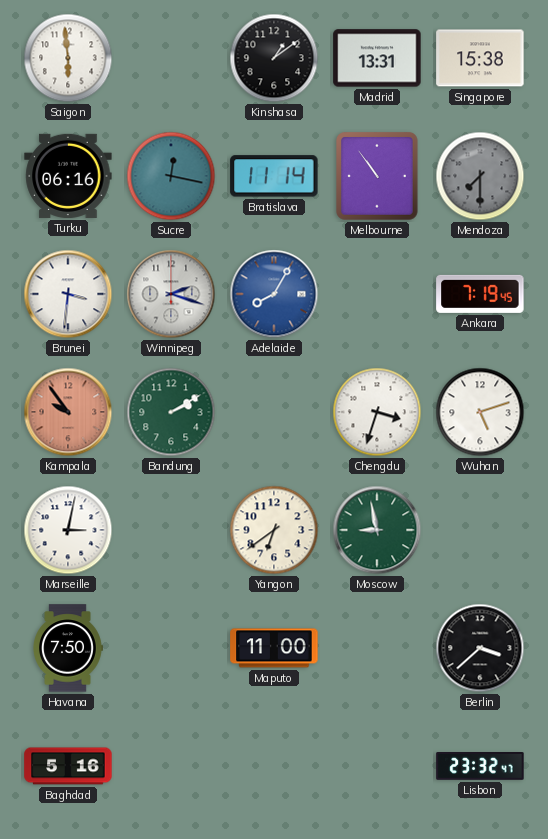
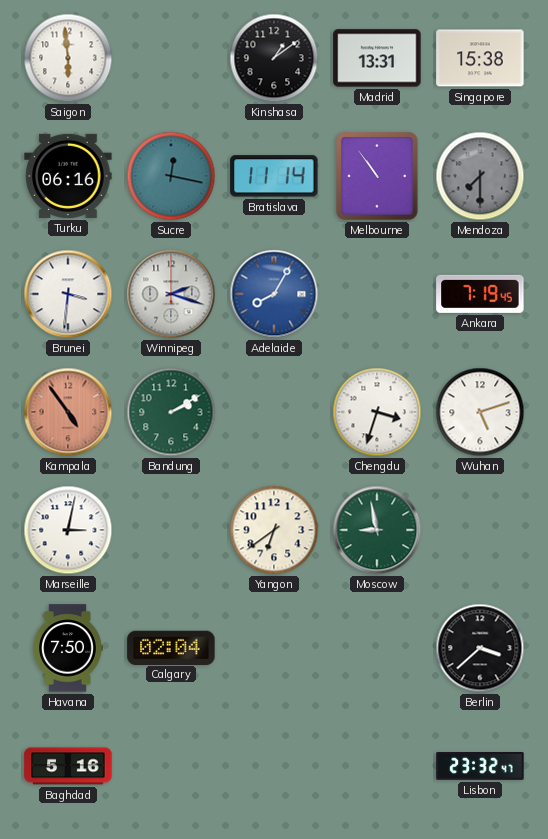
Kampala: 9:54 -> 4:54 (68, 412)
Calgary: none -> 02:04 (171, 647)
Maputo: 11:00 -> none (274, 648)
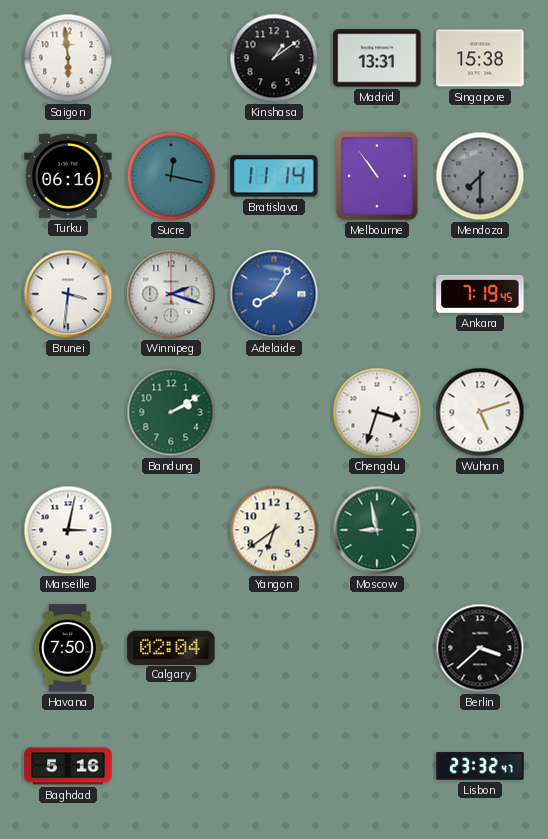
Kampala: 4:54 -> none (68, 412)
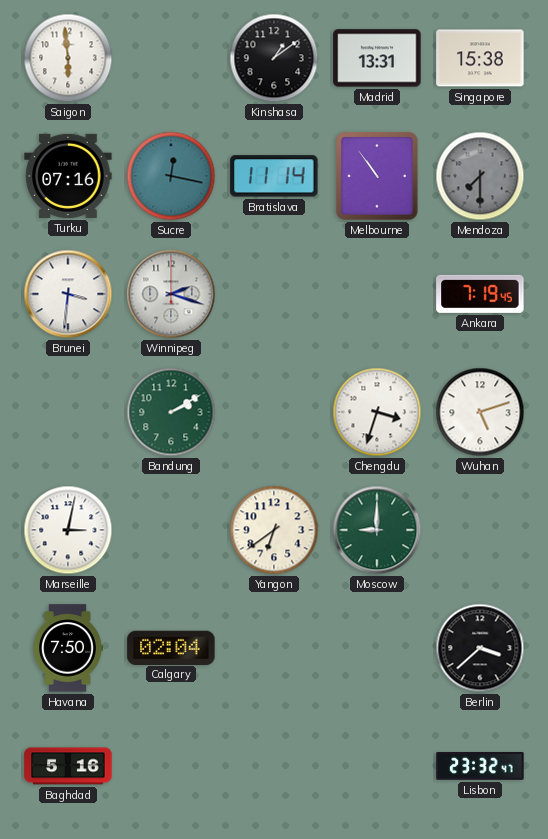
Turku: 06:16 -> 07:16 (68, 176)
Adelaide: 8:05 -> none (274, 294)
Moscow: 8:58 -> 9:00 (377, 530)
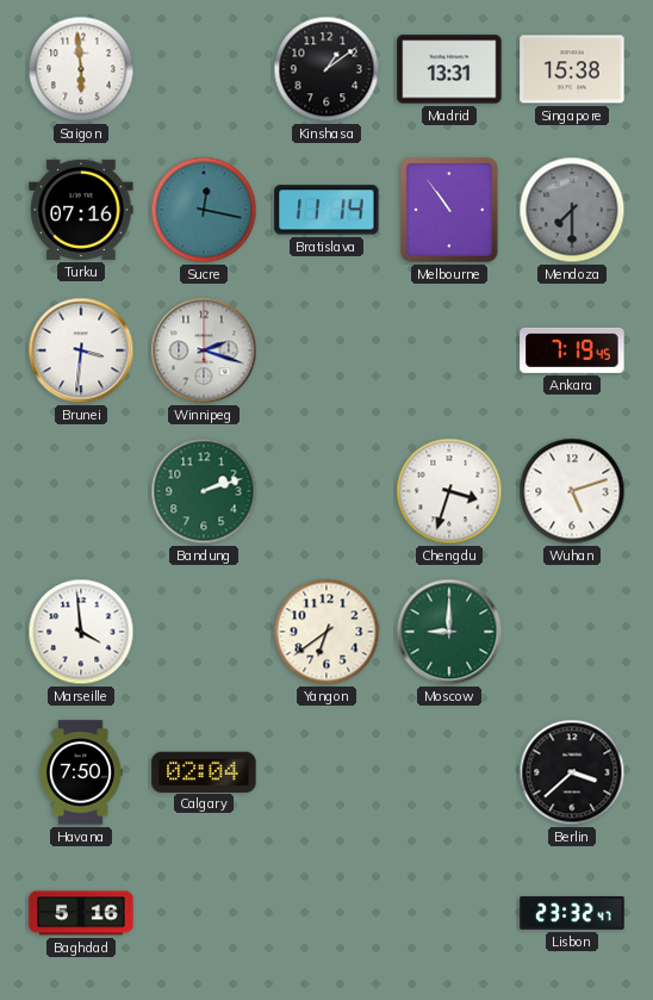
Bandung: 2:10 -> 2:12 (204, 491)
Marseille: 3:02 -> 3:59 (81, 632)
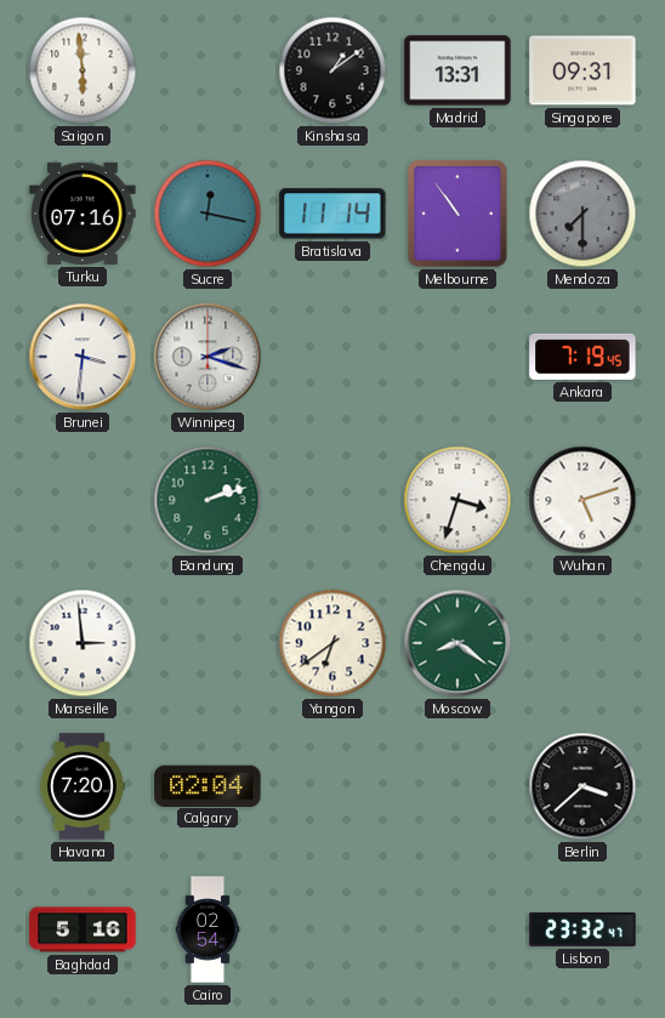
Singapore: 15:38 -> 09:31 (582, 70)
Marseille: 3:59 -> 2:59 (83, 643)
Moscow: 9:00 -> 8:21 (457, 643)
Havana: 7:50 -> 7:20 (83, 786)
Cairo: none -> 02:54 (208, 929)
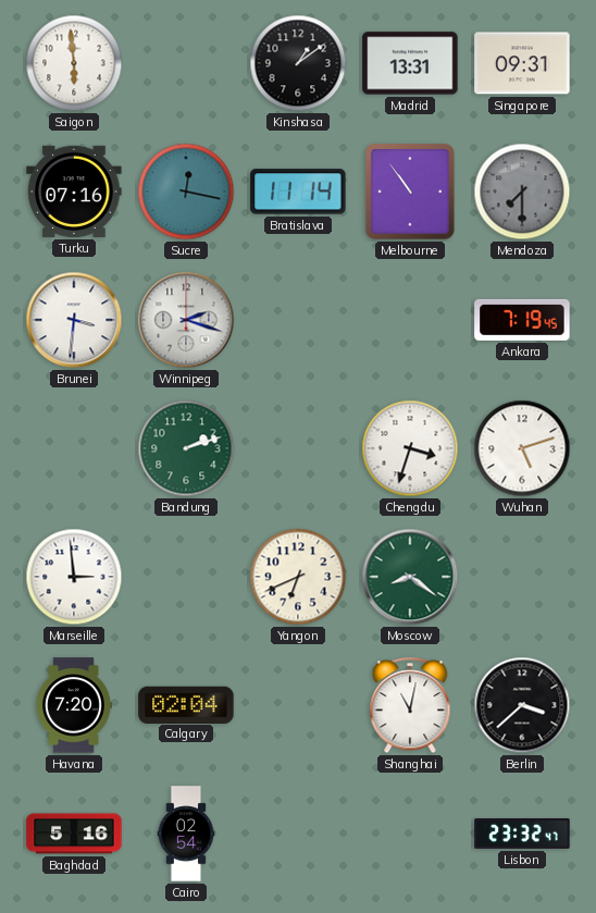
Yangon: 6:39 -> 6:41 (298, 577)
Shanghai: none -> 11:02 (410, 706)
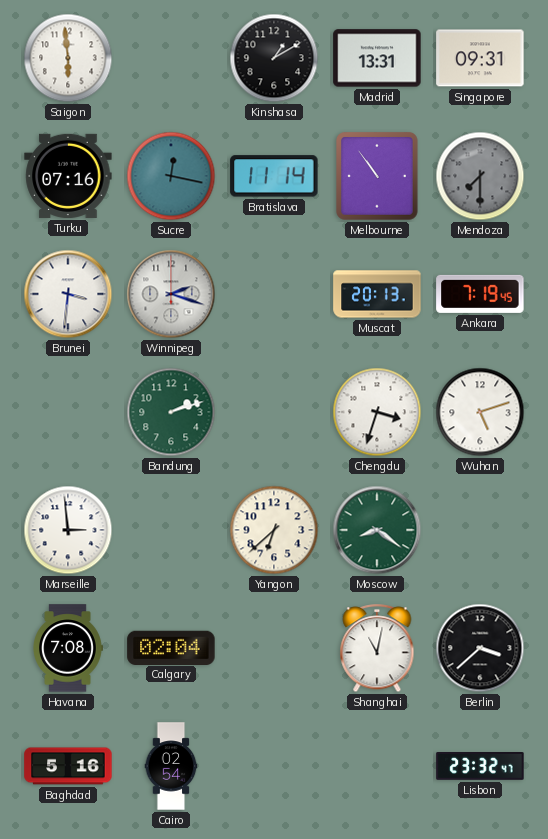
Kinshasa: 1:09 -> 1:10 (274, 58)
Muscat: none -> 20:13 (377, 294)
Yangon: 6:41 -> 6:38 (274, 530)
Havana: 7:20 -> 7:08 (68, 648)
